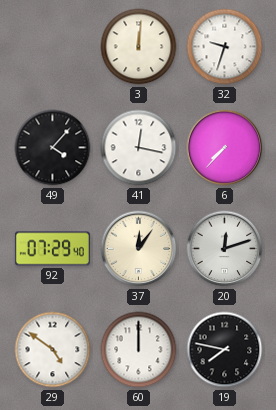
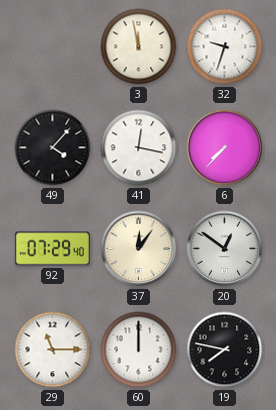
3: 12:01 -> 11:58 (139, 47)
20: 12:12 -> 12:51 (225, 249)
29: 4:51 -> 11:15 (53, 350)
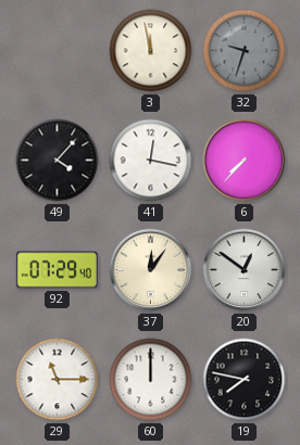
32 dial: white -> grey (245, 51)
